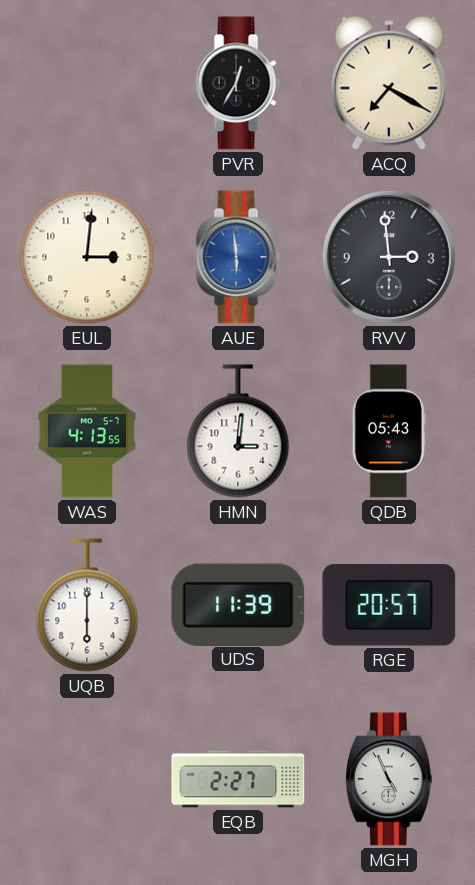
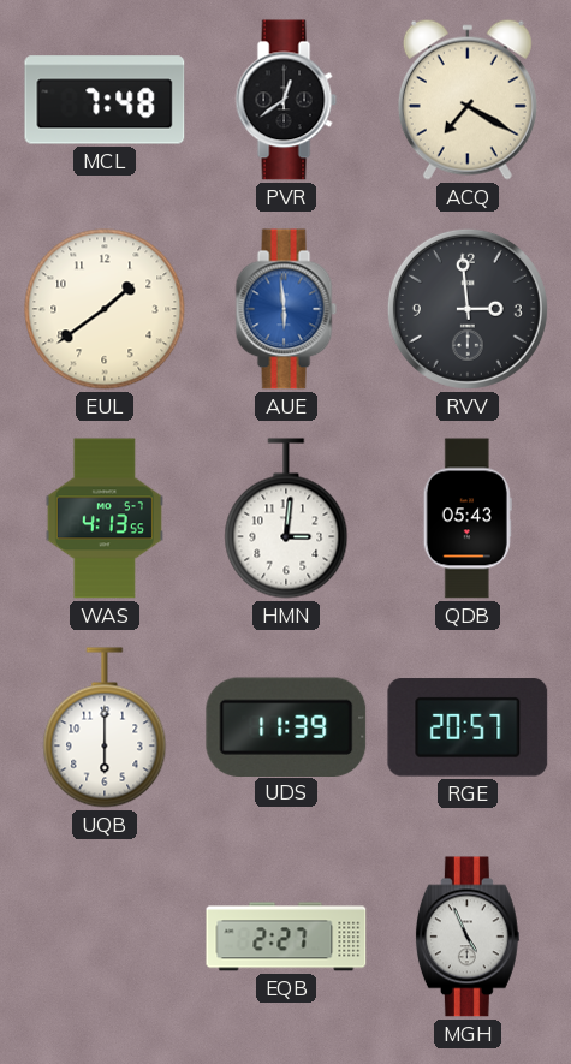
MCL: none -> 7:48 (105, 100)
PVR: 12:35 -> 12:39 (286, 100)
EUL: 3:01 -> 1:39 (105, 309)
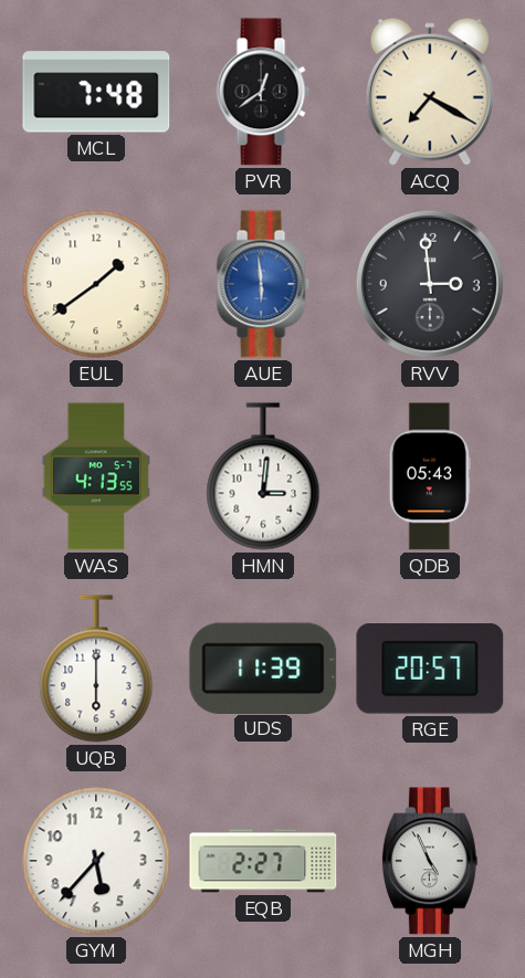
GYM: none -> 5:37 (96, 861)
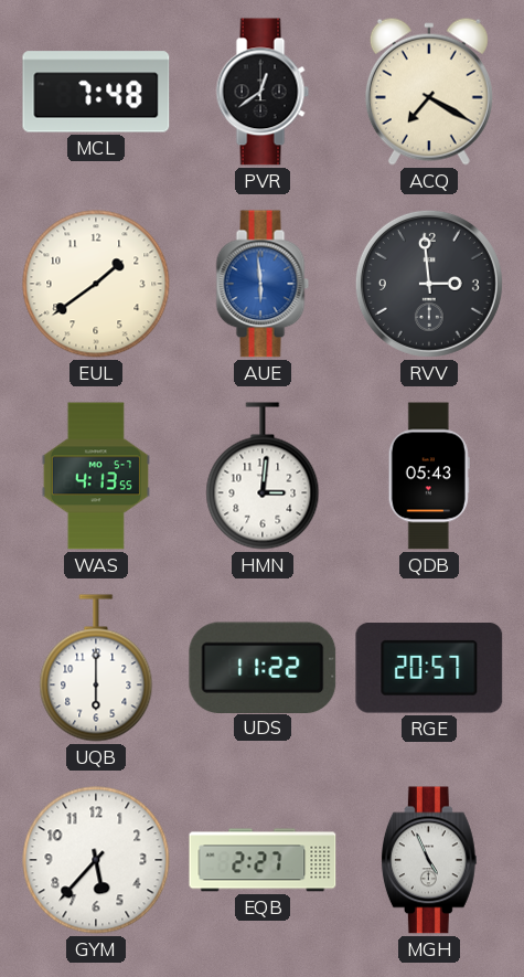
UDS: 11:39 -> 11:22 (263, 667)
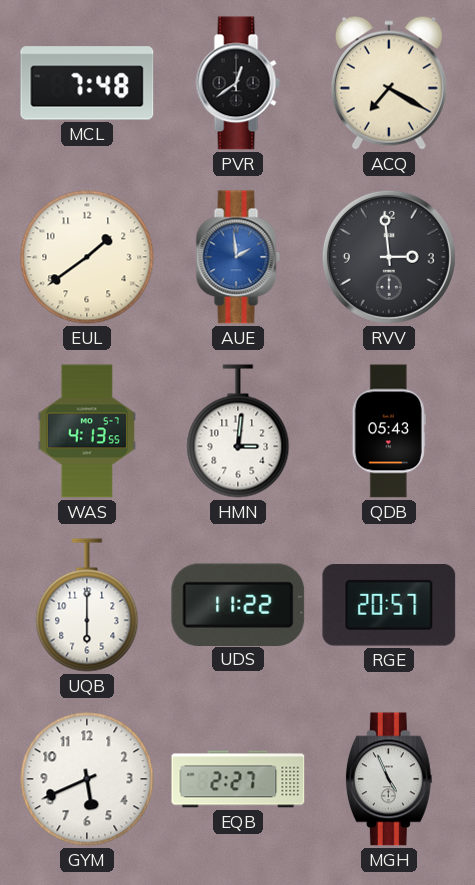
AUE: 5:59 -> 1:59 (238, 257)
GYM: 5:37 -> 5:41 (87, 779)
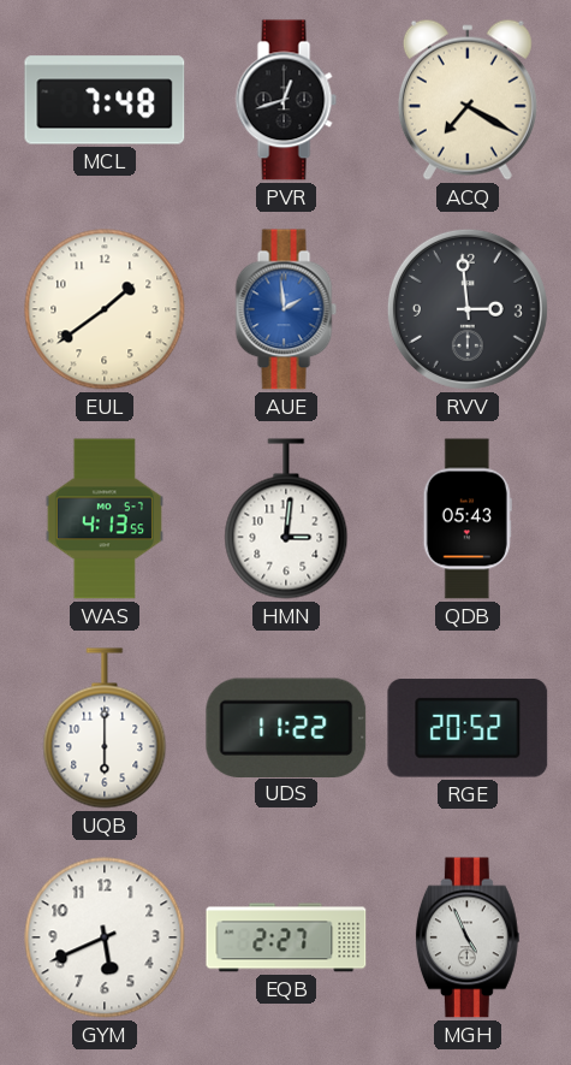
PVR: 12:39 -> 12:42 (286, 100)
RGE: 20:57 -> 20:52 (468, 728)
